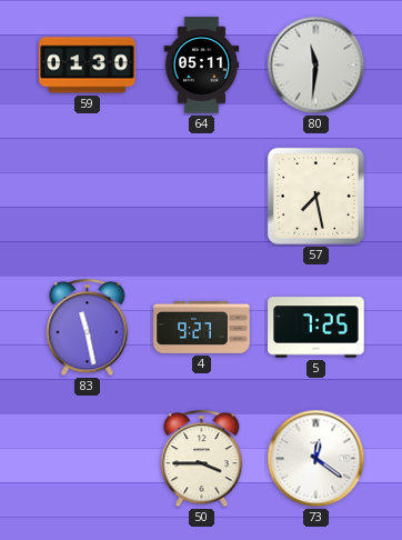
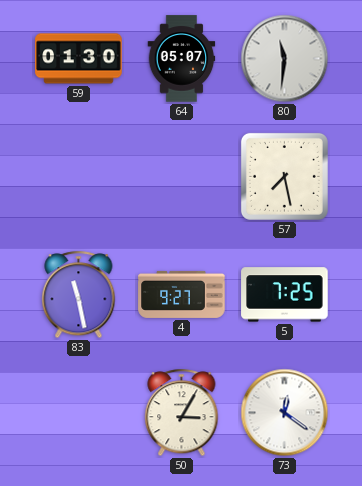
64: 05:11 -> 05:07 (182, 59)
50: 3:45 -> 3:05 (182, 413)
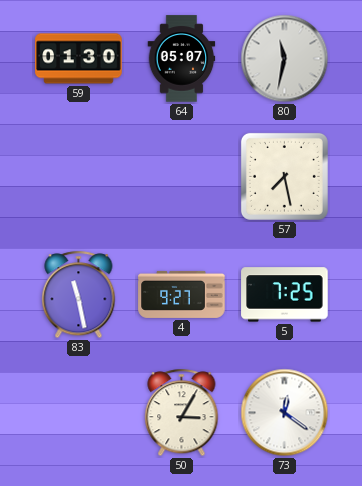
80: 11:31 -> 11:32 (285, 59)
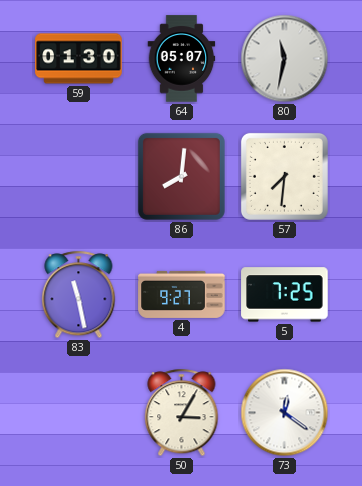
86: none -> 8:01 (181, 176)
57: 7:28 -> 7:31 (284, 176)
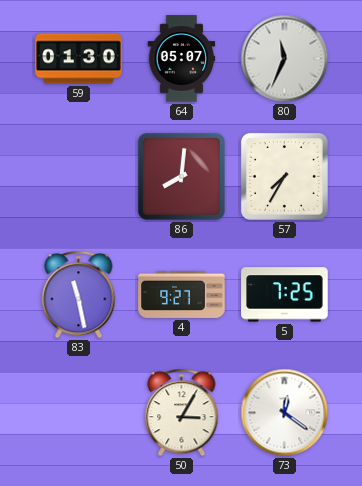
80: 11:32 -> 11:34 (285, 59)
57: 7:31 -> 7:35 (284, 176)
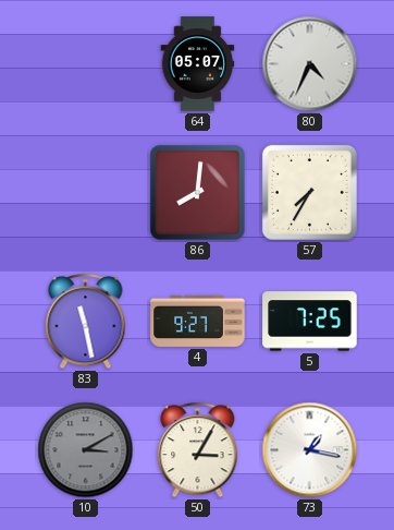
59: 01:30 -> none (79, 59)
80: 11:34 -> 4:34 (310, 64)
10: none -> 3:10 (86, 450)
73: 12:21 -> 1:17 (310, 450)
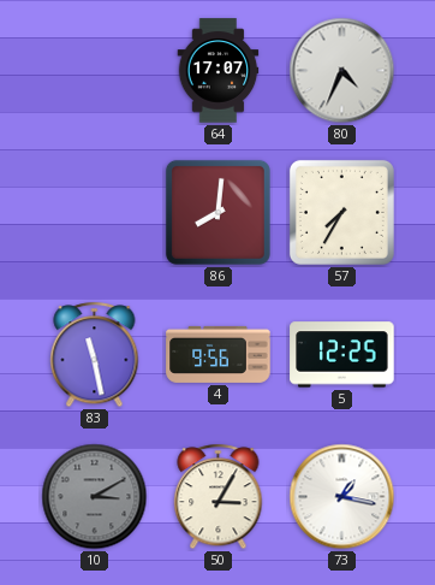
64: 05:07 -> 17:07 (219, 71)
4: 9:27 -> 9:56 (219, 354)
5: 7:25 -> 12:25 (342, 355)
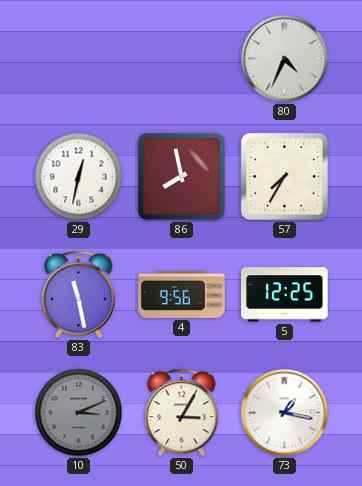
64: 17:07 -> none (219, 71)
29: none -> 12:32 (79, 177)
86: 8:01 -> 7:58 (181, 176)
10: 3:10 -> 3:11 (79, 413)
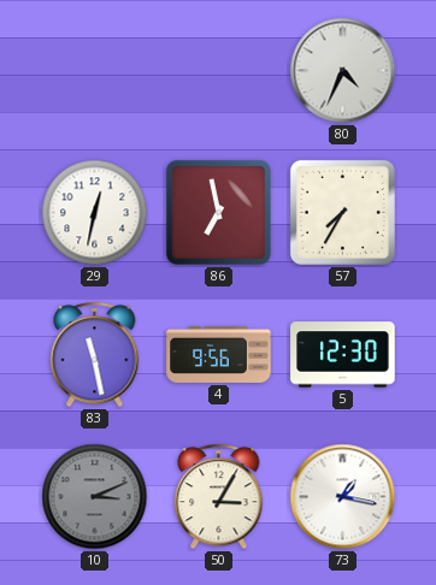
86: 7:58 -> 6:58 (218, 212)
5: 12:25 -> 12:30 (343, 355)
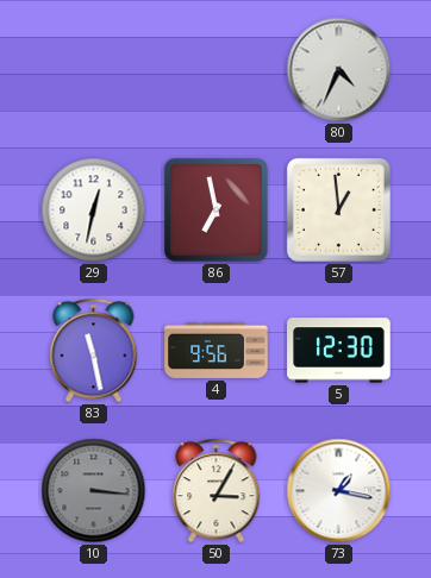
57: 7:35 -> 12:59 (338, 209)
10: 3:11 -> 3:16 (94, 491)
